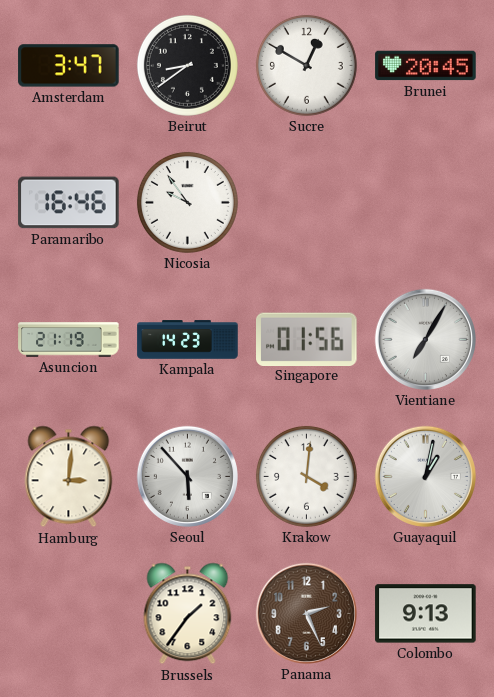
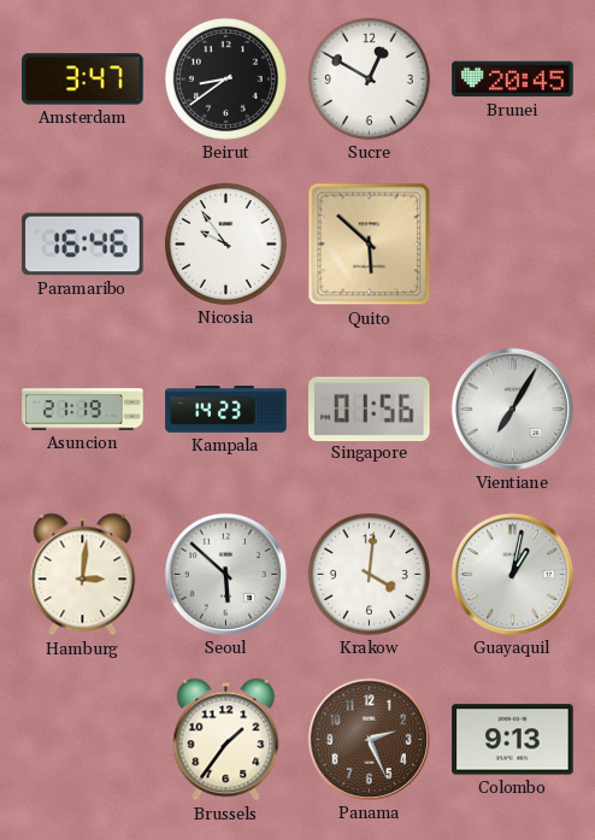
Quito: none -> 5:52 (370, 245)
Seoul: 5:53 -> 5:52 (225, 574)
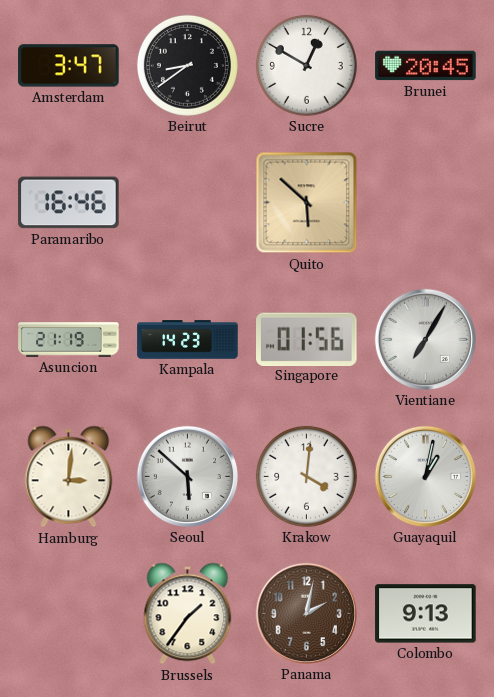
Nicosia: 9:54 -> none (225, 243)
Panama: 2:26 -> 2:02 (306, 613)
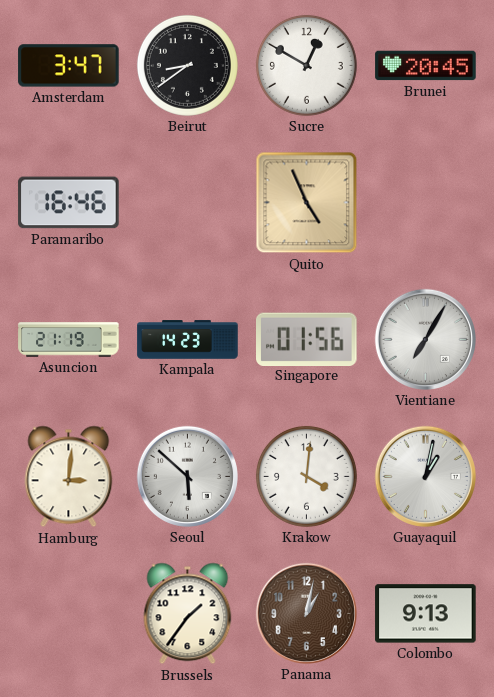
Quito: 5:52 -> 4:56 (307, 203)
Panama: 2:02 -> 1:02 (306, 613)
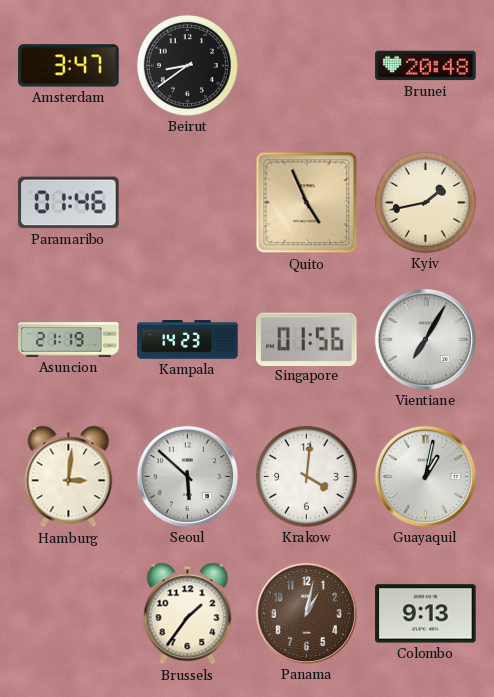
Sucre: 12:50 -> none (306, 65)
Brunei: 20:45 -> 20:48 (426, 66)
Paramaribo: 16:46 -> 01:46 (69, 203)
Kyiv: none -> 1:43 (425, 202)
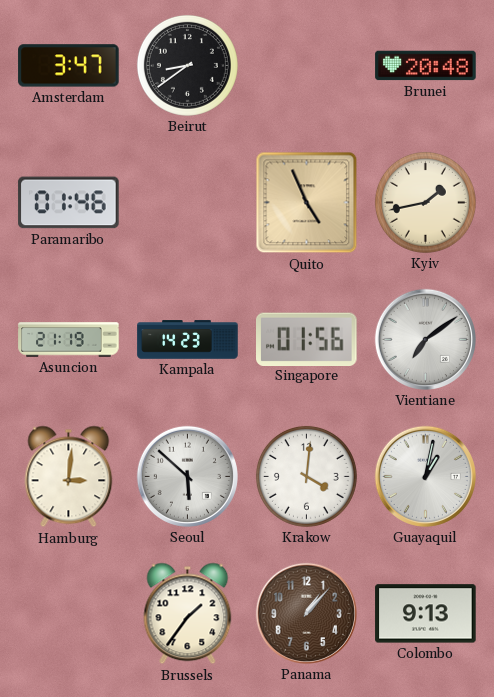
Vientiane: 7:05 -> 7:09 (425, 339)
Panama: 1:02 -> 1:07 (306, 613)
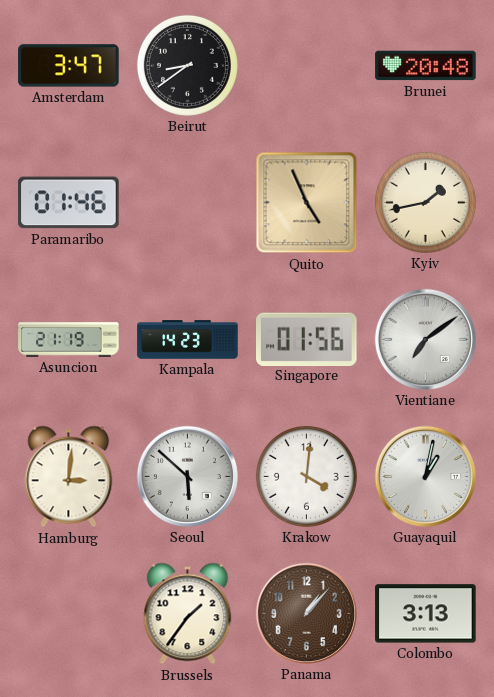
Colombo: 9:13 -> 3:13 (426, 614)
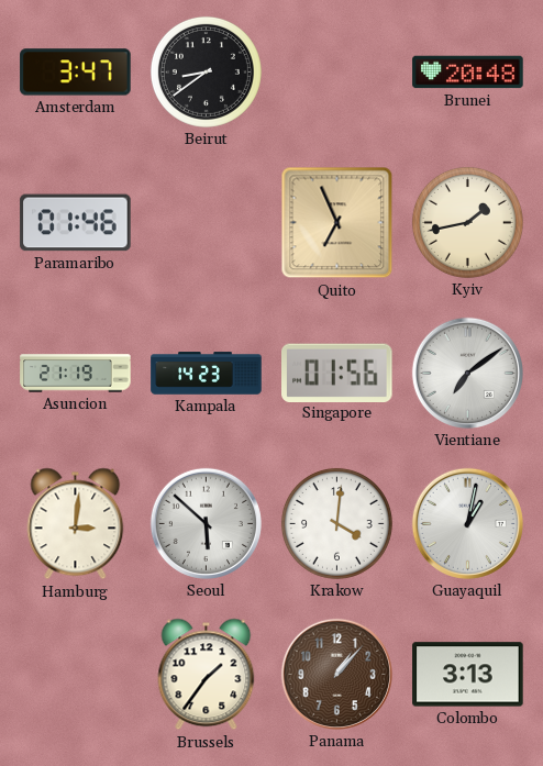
Quito: 4:56 -> 6:56 (337, 223)
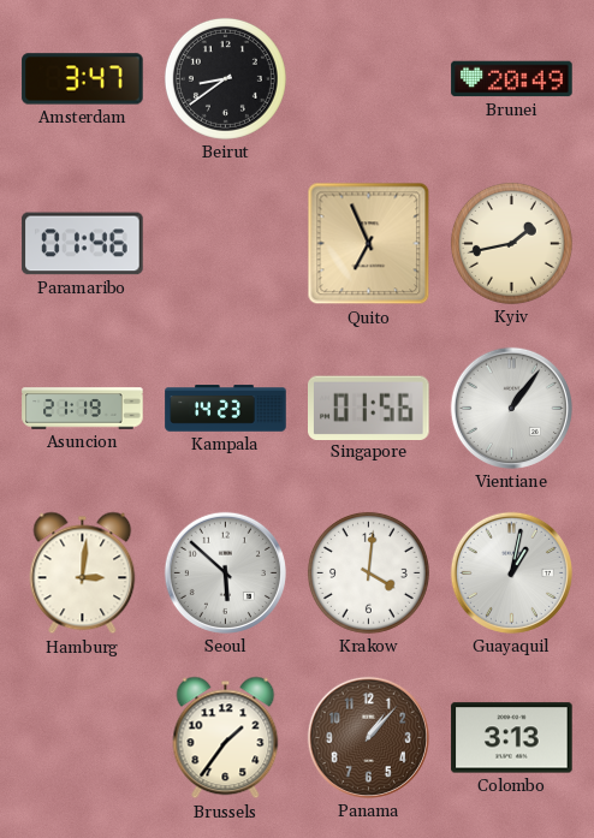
Brunei: 20:48 -> 20:49 (512, 79)
Vientiane: 7:09 -> 1:06 (511, 408)
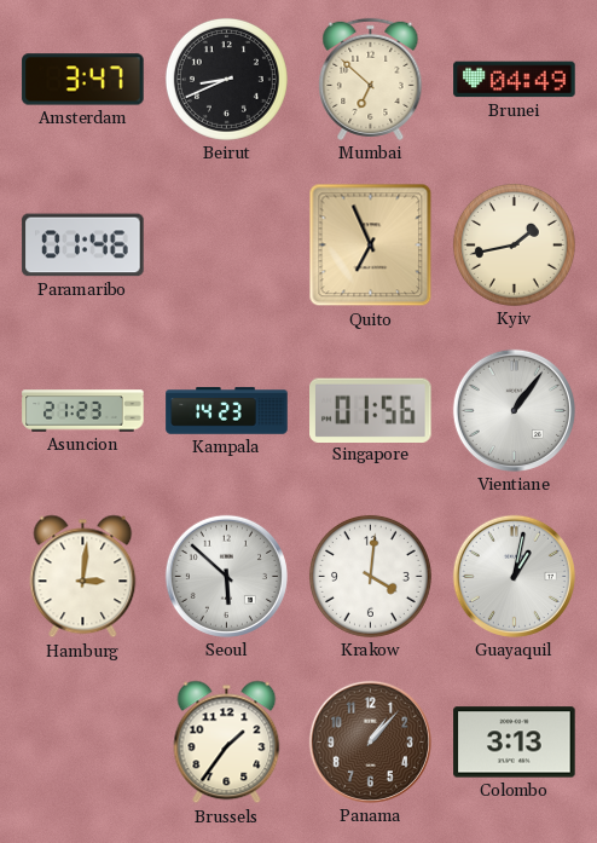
Beirut: 8:39 -> 8:41 (226, 79)
Mumbai: none -> 6:52 (371, 79)
Brunei: 20:49 -> 04:49 (515, 80)
Asuncion: 21:19 -> 21:23 (83, 411)
